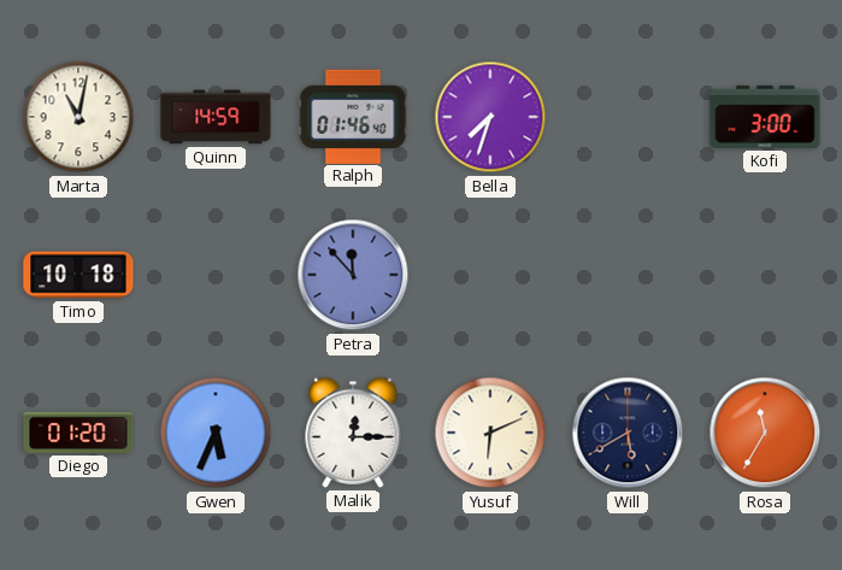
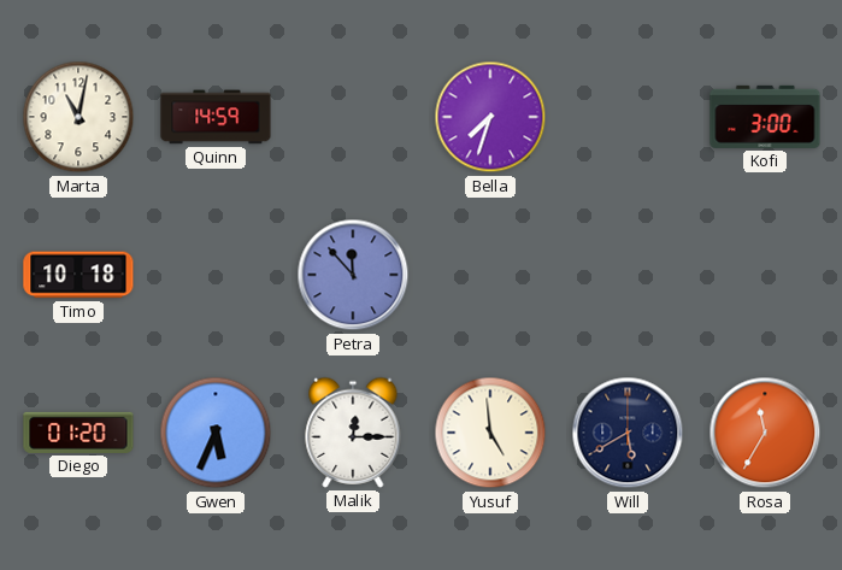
Ralph: 01:46 -> none (353, 116)
Yusuf: 6:11 -> 4:59 (490, 433)
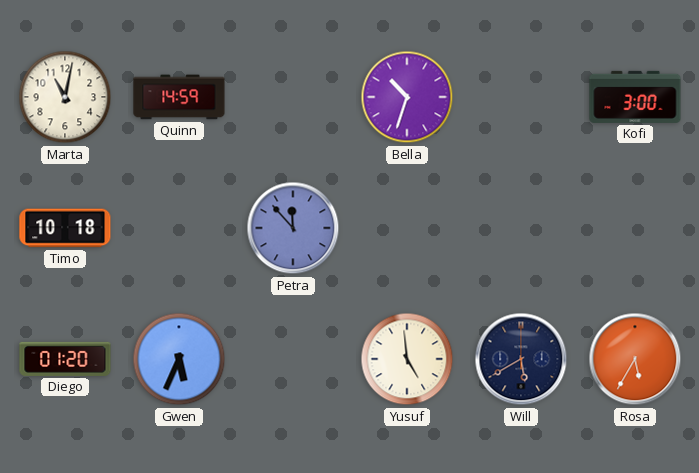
Bella: 7:33 -> 10:33 (407, 97)
Malik: 12:15 -> none (353, 433)
Rosa: 11:35 -> 5:35 (635, 359)
